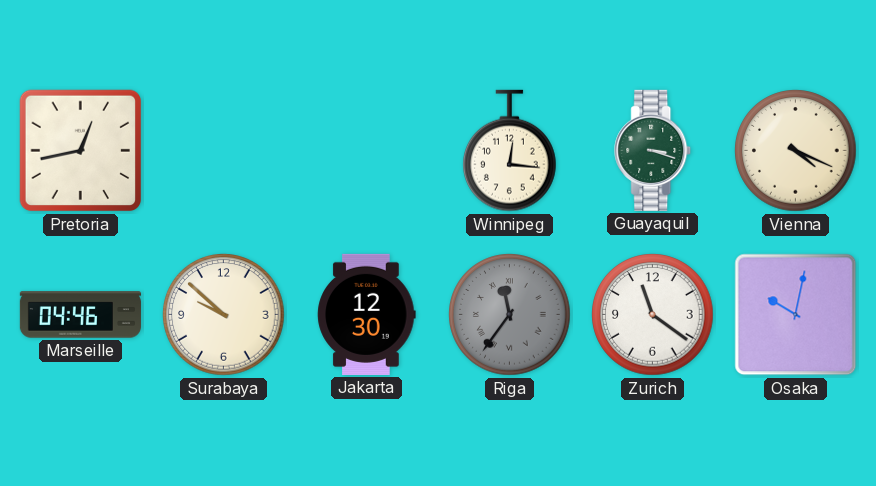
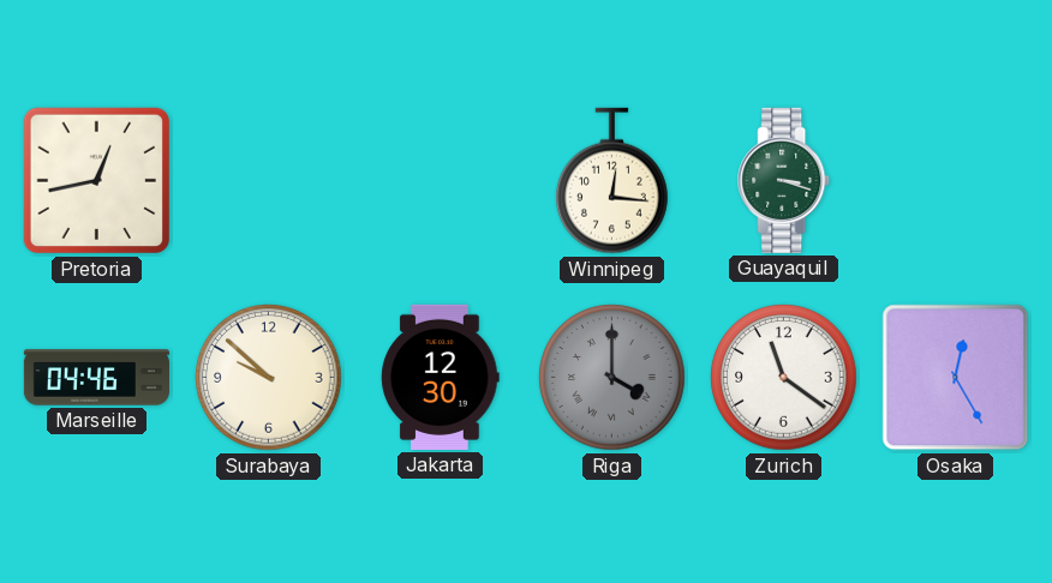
Vienna: 4:19 -> none (796, 151)
Riga: 11:36 -> 4:00 (612, 378)
Osaka: 10:02 -> 12:25 (956, 378)
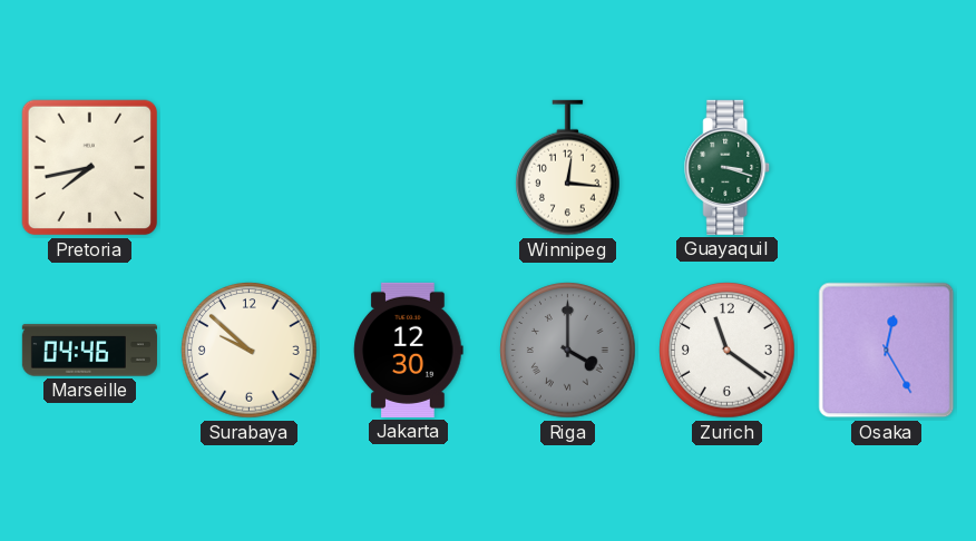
Pretoria: 12:43 -> 7:43 (90, 168)
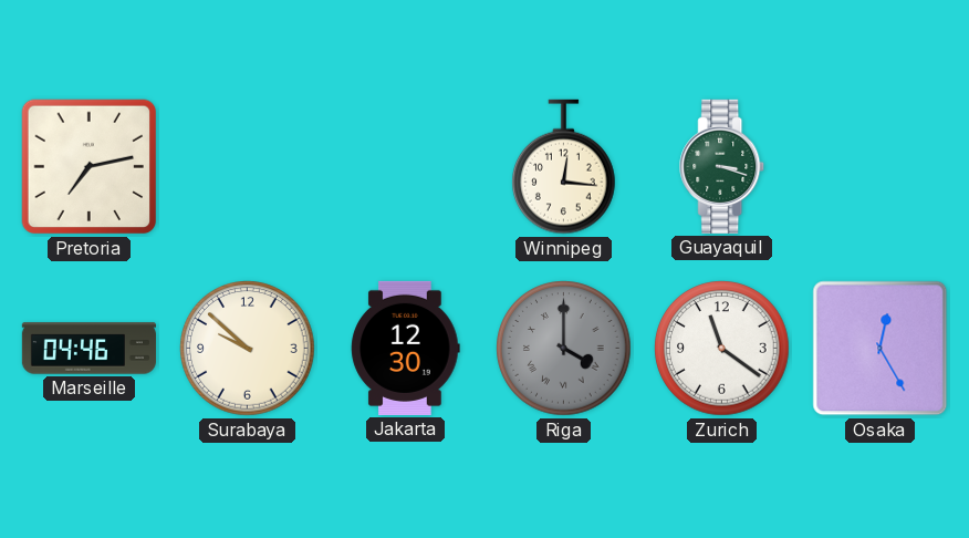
Pretoria: 7:43 -> 7:13 (90, 167)
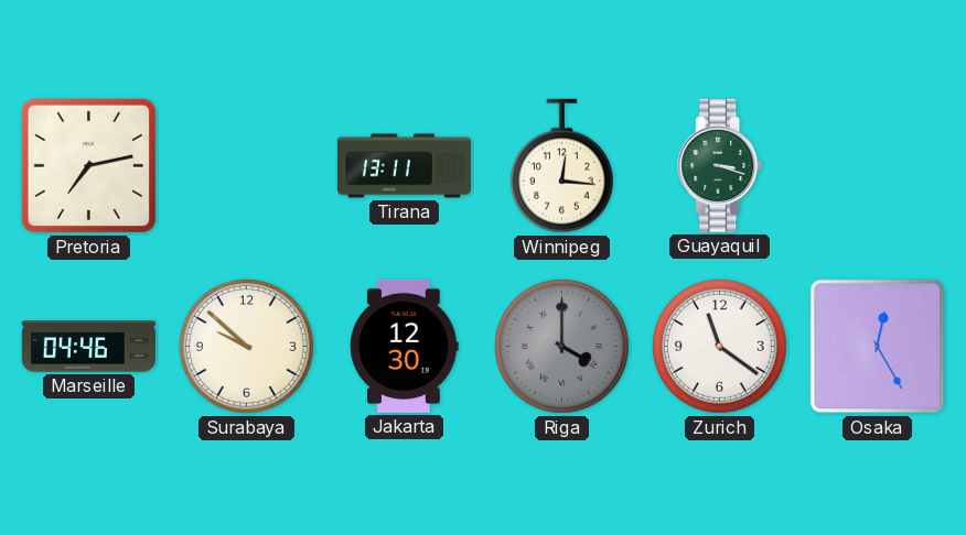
Tirana: none -> 13:11 (404, 166)
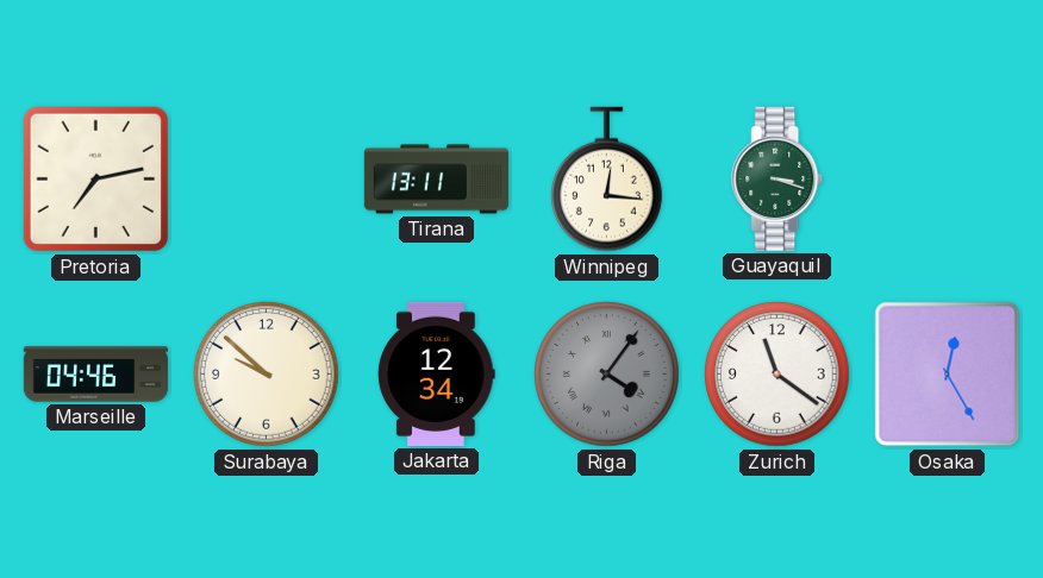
Jakarta: 12:30 -> 12:34 (437, 373)
Riga: 4:00 -> 4:06 (607, 375)
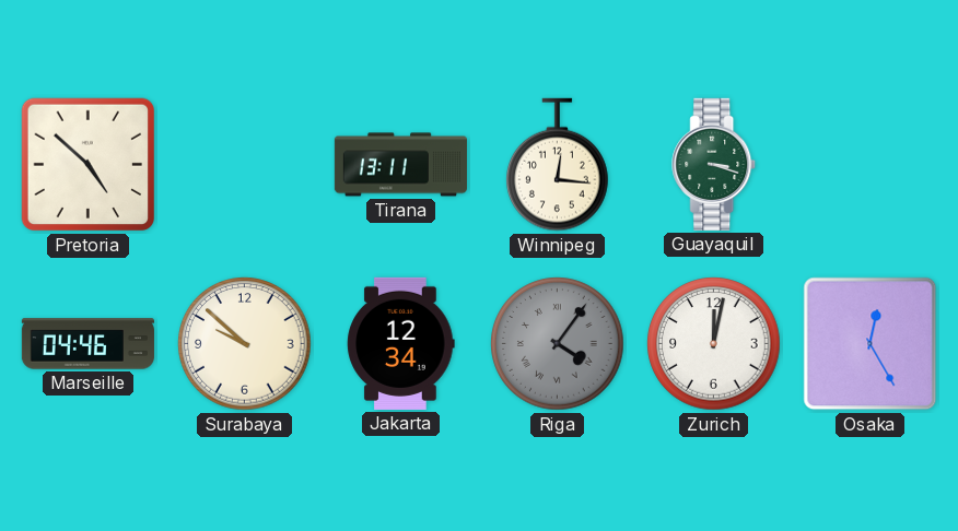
Pretoria: 7:13 -> 4:52 (89, 165)
Zurich: 11:21 -> 12:02 (714, 344)
